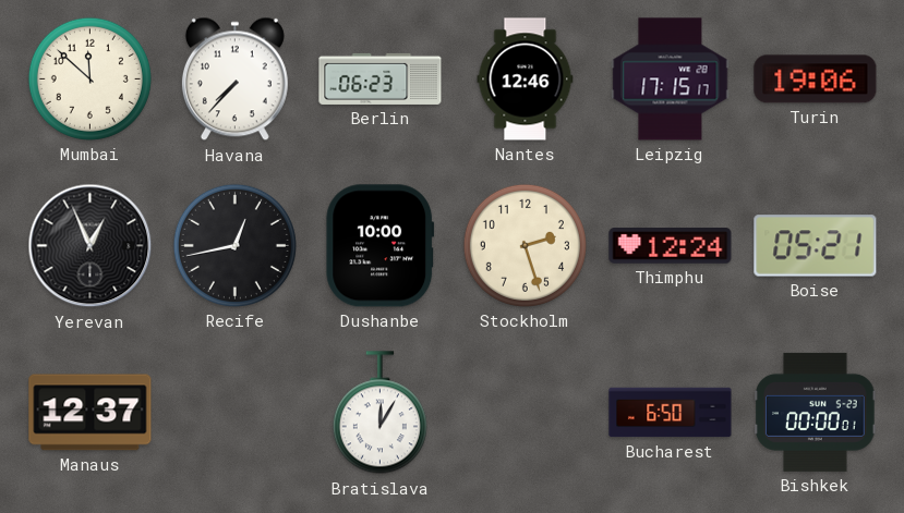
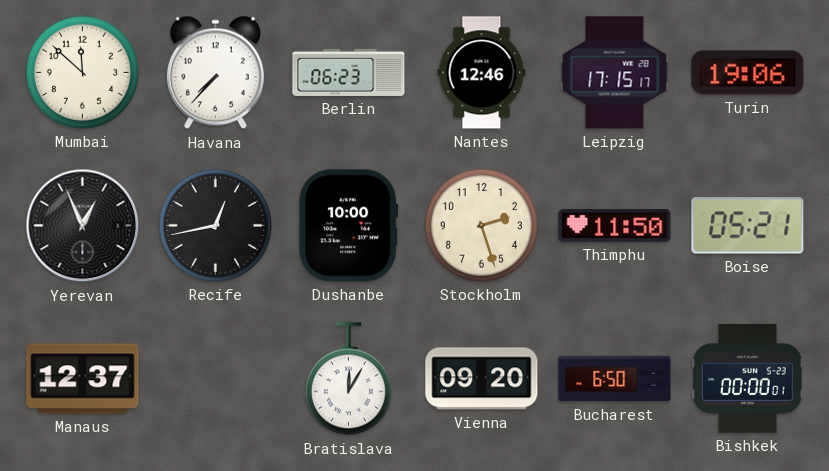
Thimphu: 12:24 -> 11:50 (615, 226)
Vienna: none -> 09:20 (482, 379)
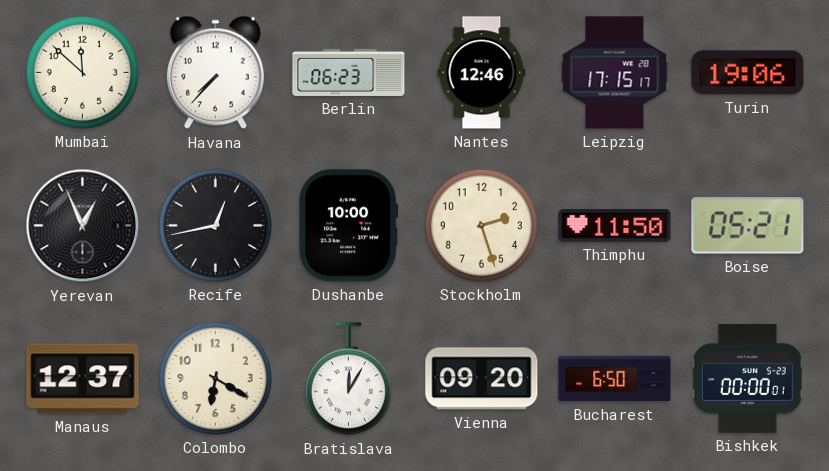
Colombo: none -> 6:20 (215, 378)
